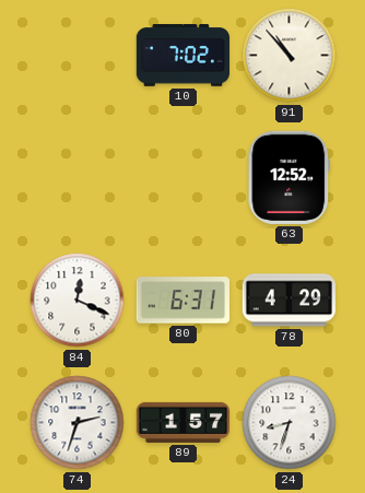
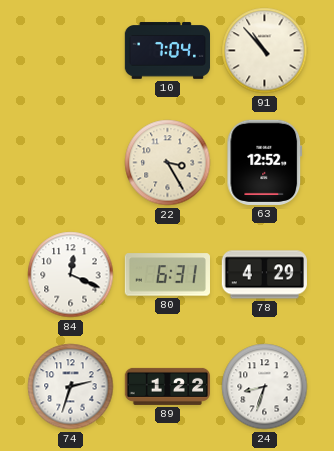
10: 7:02 -> 7:04 (167, 51)
22: none -> 3:25 (168, 163)
89: 1:57 -> 1:22 (167, 386)
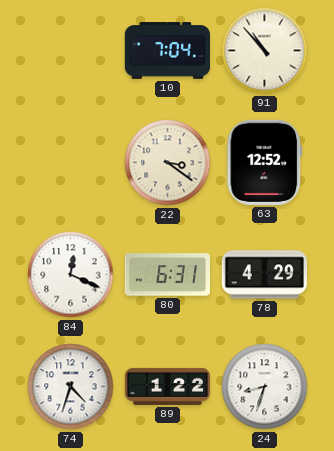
22: 3:25 -> 3:21 (168, 163)
74: 2:33 -> 4:33 (71, 387)
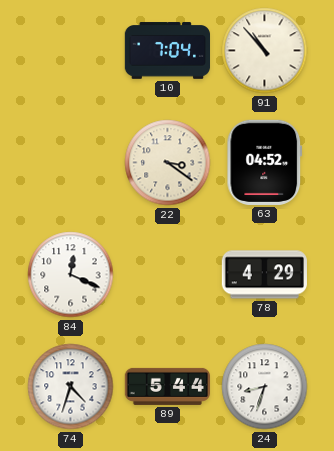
63: 12:52 -> 04:52 (265, 162)
80: 6:31 -> none (167, 275)
89: 1:22 -> 5:44 (167, 386)
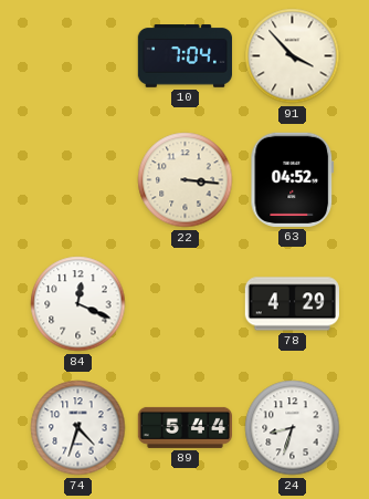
91: 10:53 -> 3:53 (293, 56)
22: 3:21 -> 3:16 (186, 180)
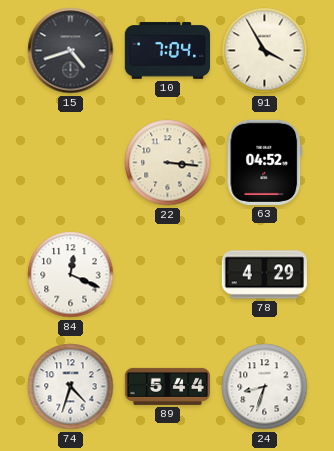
15: none -> 4:42 (71, 51)
91: 3:53 -> 3:55 (265, 51)
